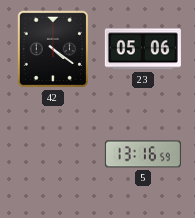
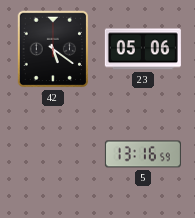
42: 4:21 -> 5:21 (53, 49)
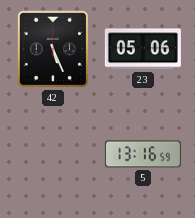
42: 5:21 -> 5:26 (53, 49)
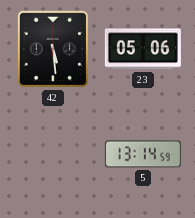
42: 5:26 -> 5:29 (53, 49)
5: 13:16 -> 13:14 (143, 154)
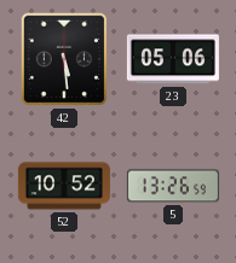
52: none -> 10:52 (64, 186)
5: 13:14 -> 13:26 (173, 186)
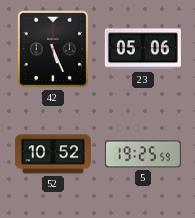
42: 5:29 -> 5:26 (53, 49)
5: 13:26 -> 19:25 (143, 154)
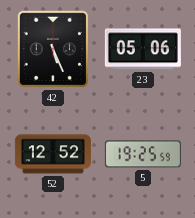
52: 10:52 -> 12:52 (53, 154)
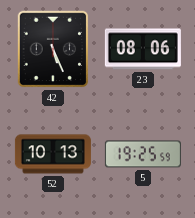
23: 05:06 -> 08:06 (143, 49)
52: 12:52 -> 10:13 (53, 154)
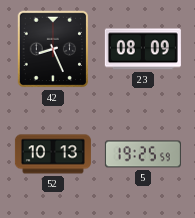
42: 5:26 -> 8:26 (53, 49)
23: 08:06 -> 08:09 (143, 49)
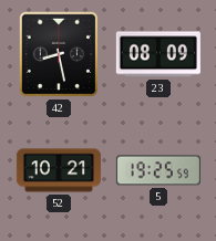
42: 8:26 -> 8:28 (59, 54)
52: 10:13 -> 10:21 (59, 170)
